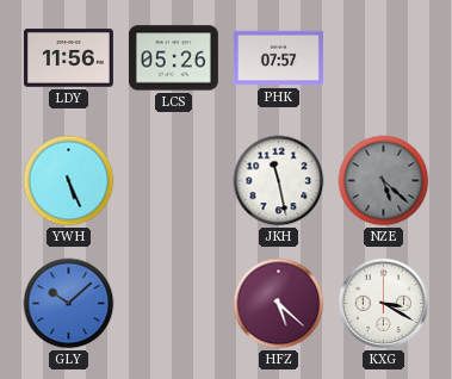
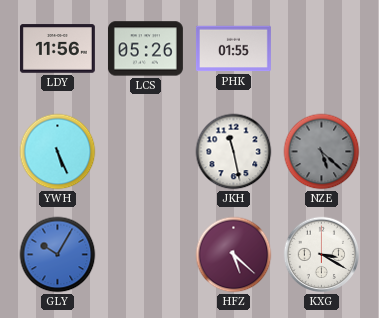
PHK: 07:57 -> 01:55 (233, 49)
GLY: 10:08 -> 10:05 (58, 255)
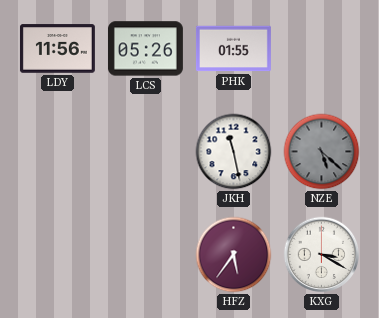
YWH: 5:26 -> none (58, 152)
GLY: 10:05 -> none (58, 255)
HFZ: 5:22 -> 5:36 (234, 255)
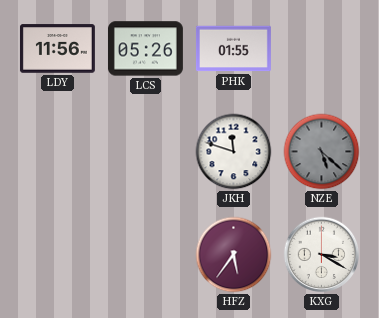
JKH: 11:28 -> 11:48 (234, 152)
